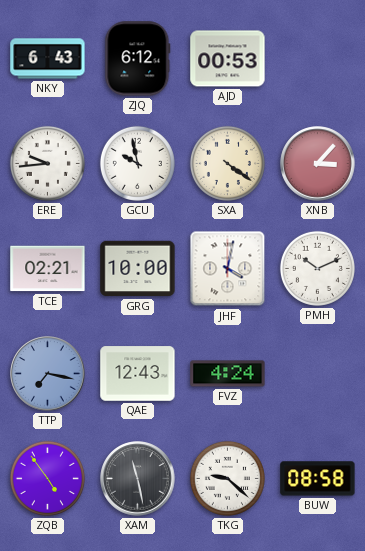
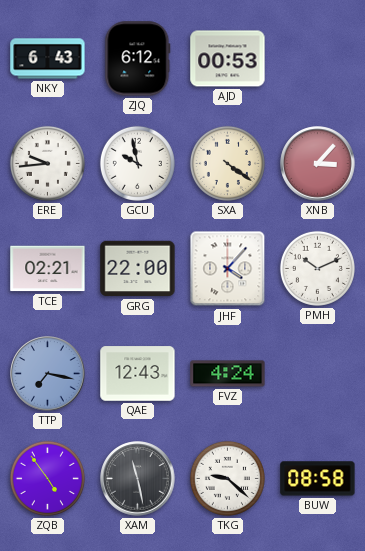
GRG: 10:00 -> 22:00 (138, 269)
JHF: 4:02 -> 4:07 (228, 269)
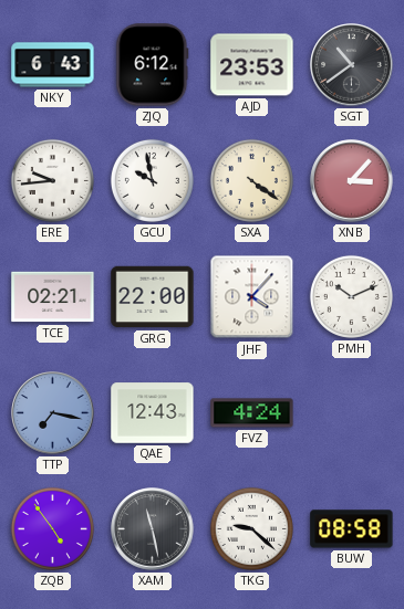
AJD: 00:53 -> 23:53 (252, 65)
SGT: none -> 10:39 (352, 65)
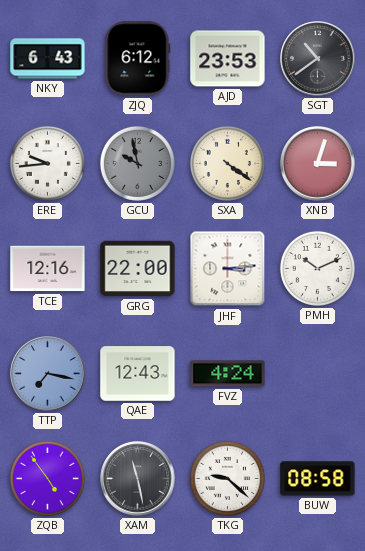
GCU dial: white -> grey (137, 163)
XNB: 3:07 -> 3:03 (318, 164)
TCE: 02:21 -> 12:16 (48, 269)
JHF: 4:07 -> 3:14 (228, 269)
